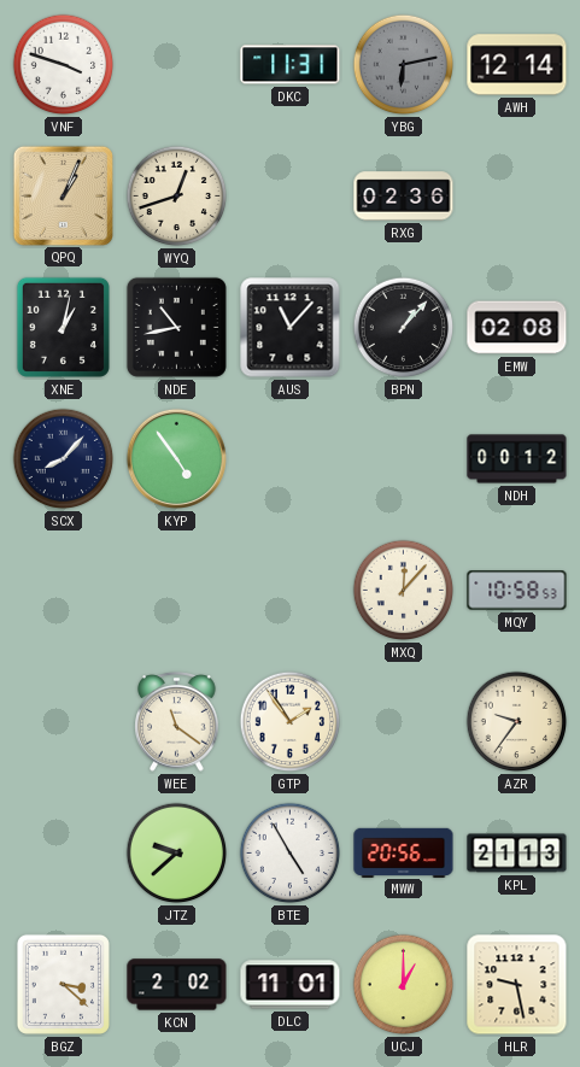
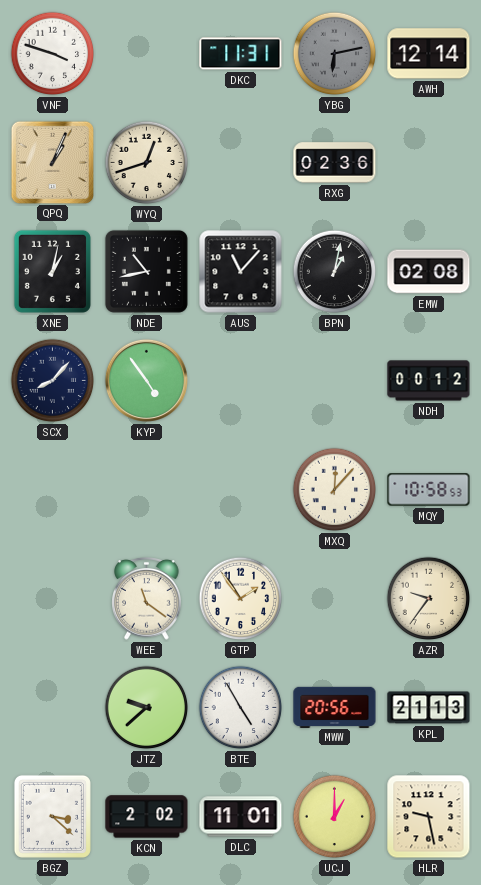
BPN: 1:07 -> 1:02 (335, 272)
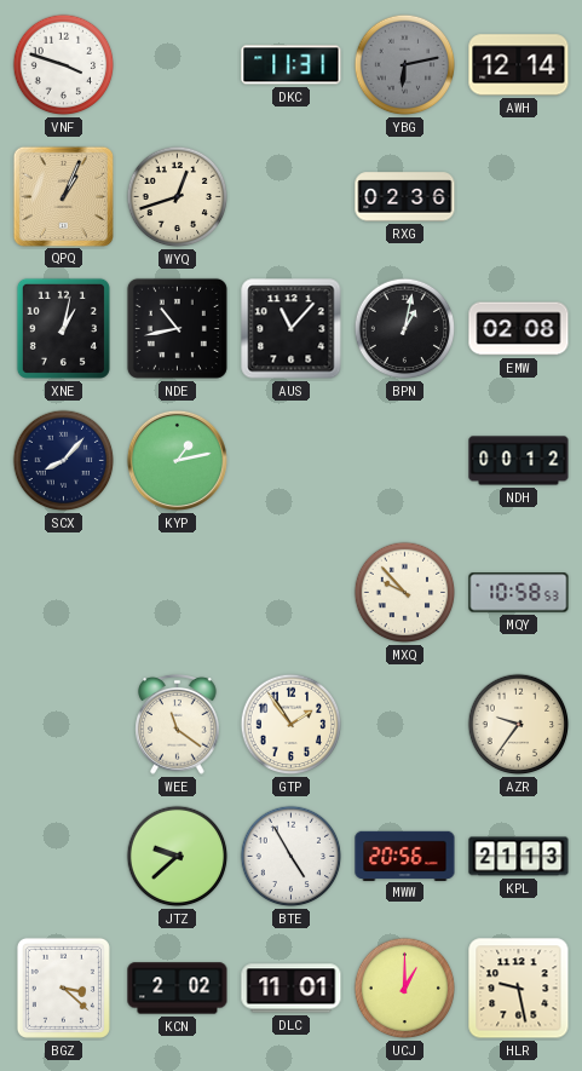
KYP: 4:54 -> 1:13 (177, 460)
MXQ: 12:07 -> 9:53 (405, 593)
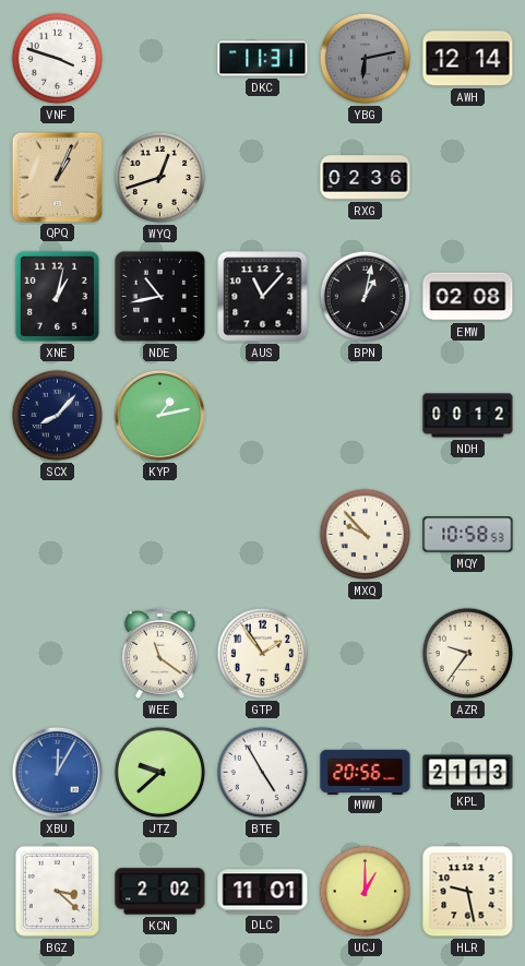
XBU: none -> 12:05 (57, 772)
